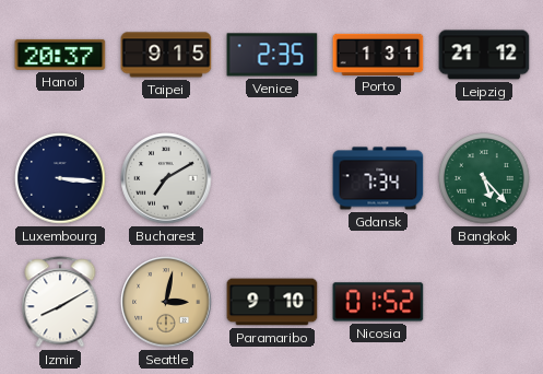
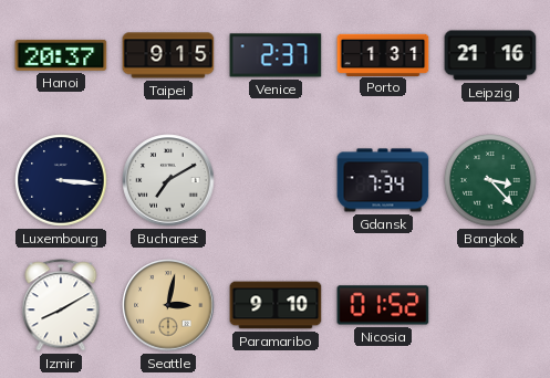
Venice: 2:35 -> 2:37 (276, 55)
Leipzig: 21:12 -> 21:16 (490, 55)
Bangkok: 5:23 -> 3:23 (490, 180)
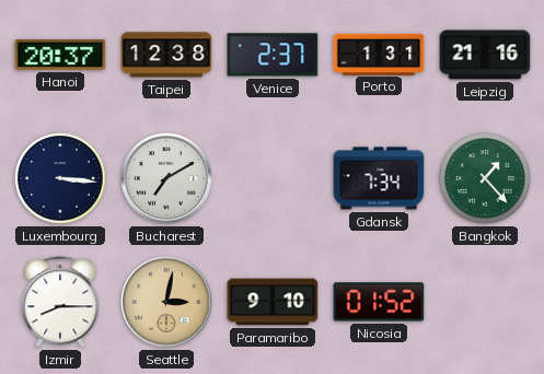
Taipei: 9:15 -> 12:38 (166, 55)
Bangkok: 3:23 -> 1:23 (485, 178)
Izmir: 8:10 -> 8:15 (60, 302)
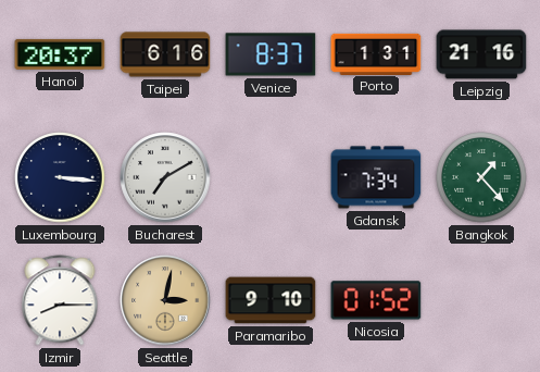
Taipei: 12:38 -> 6:16 (165, 54)
Venice: 2:37 -> 8:37 (271, 54)
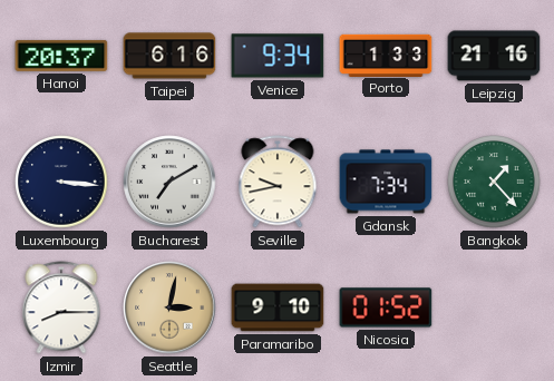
Venice: 8:37 -> 9:34 (278, 56)
Porto: 1:31 -> 1:33 (386, 55)
Seville: none -> 9:43 (278, 182)
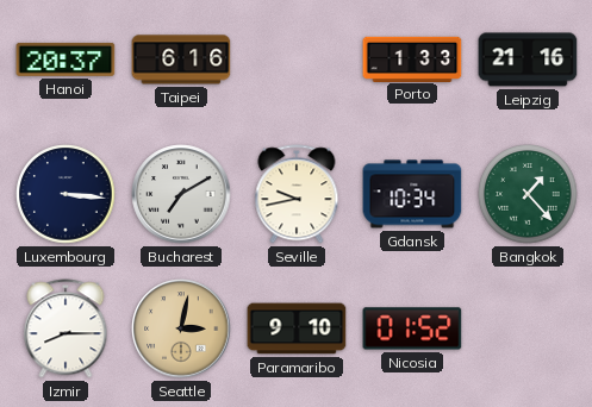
Venice: 9:34 -> none (278, 56)
Gdansk: 7:34 -> 10:34 (412, 194)
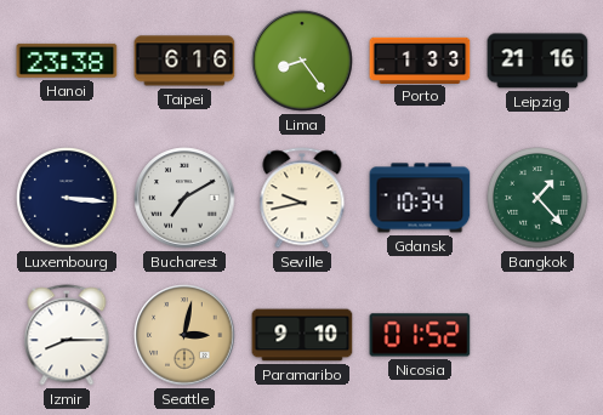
Hanoi: 20:37 -> 23:38 (67, 61)
Lima: none -> 8:24 (302, 61)
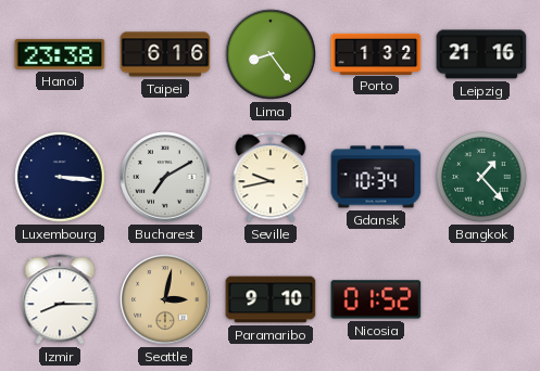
Porto: 1:33 -> 1:32 (376, 53)
